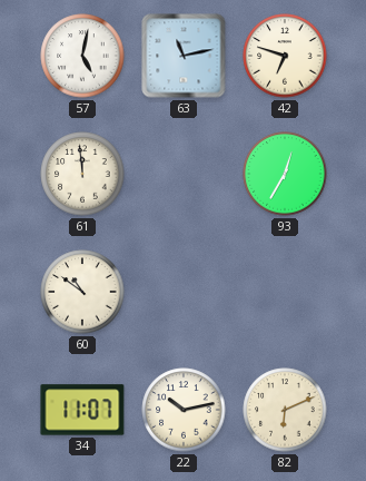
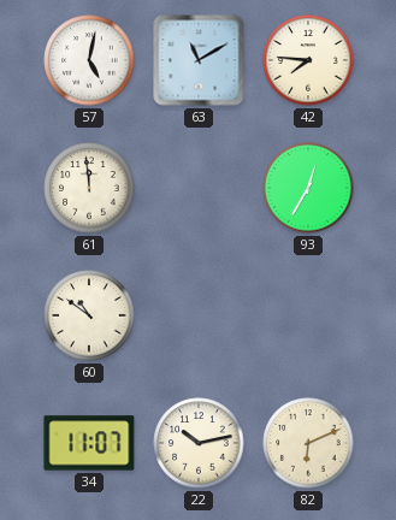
63: 11:13 -> 11:10 (199, 60)
42: 6:48 -> 7:46 (308, 60)
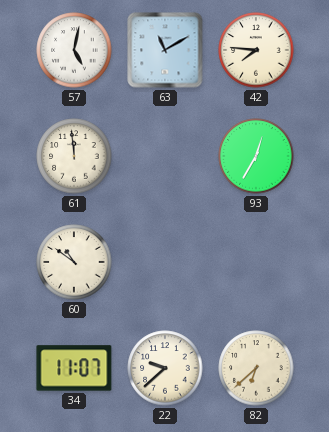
22: 10:13 -> 9:38 (165, 368)
82: 6:11 -> 6:38 (256, 368)
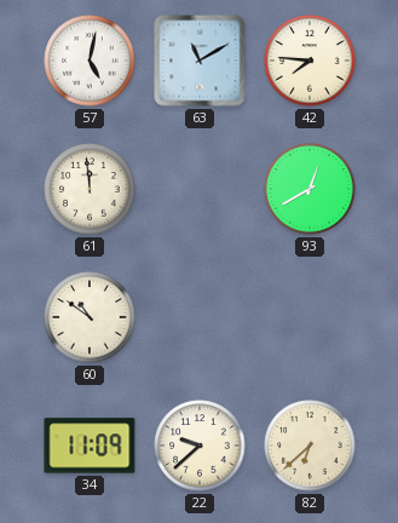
93: 12:35 -> 12:40 (310, 189)
34: 11:07 -> 11:09 (90, 446)
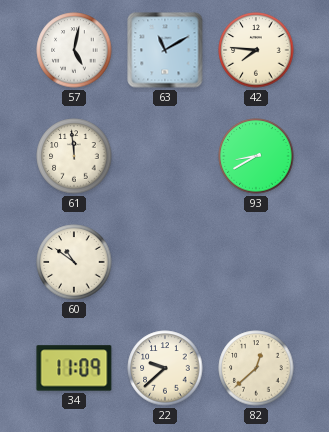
93: 12:40 -> 8:40 (256, 156)
82: 6:38 -> 12:38 (256, 368)
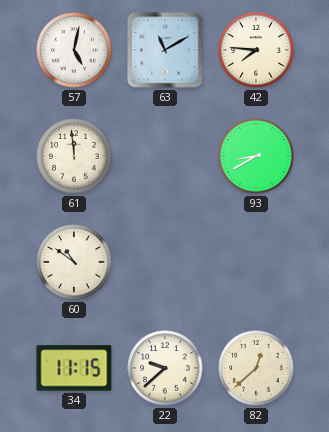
34: 11:09 -> 11:15 (74, 368)
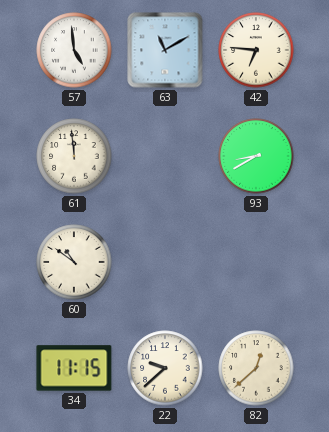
57: 5:02 -> 4:59 (74, 50)
42: 7:46 -> 6:46 (256, 50)
